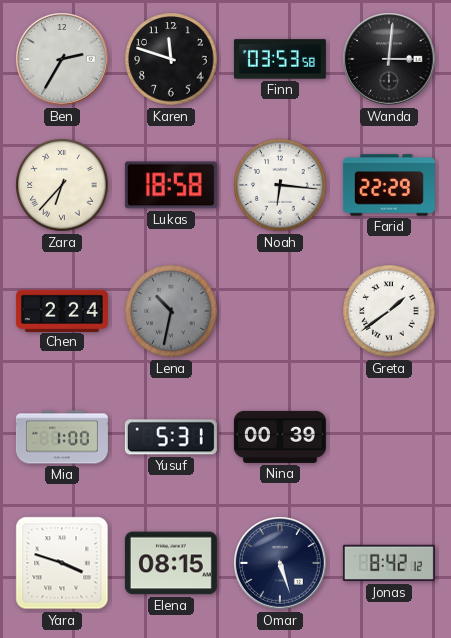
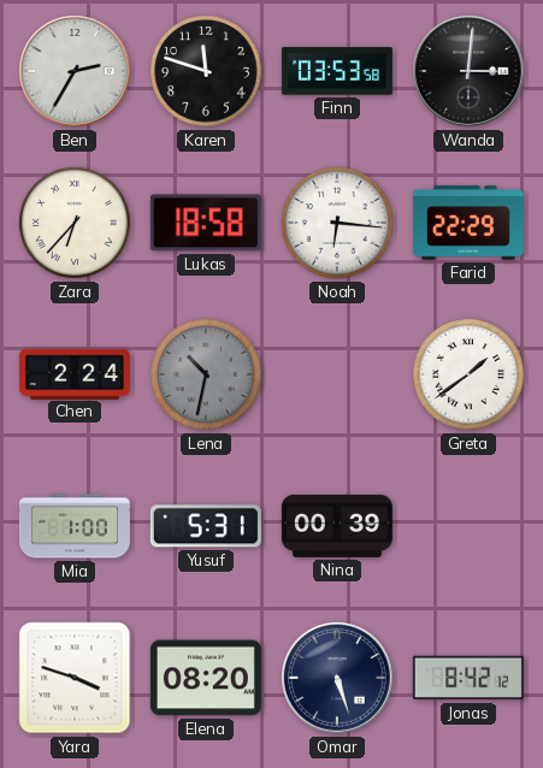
Elena: 08:15 -> 08:20 (206, 678)
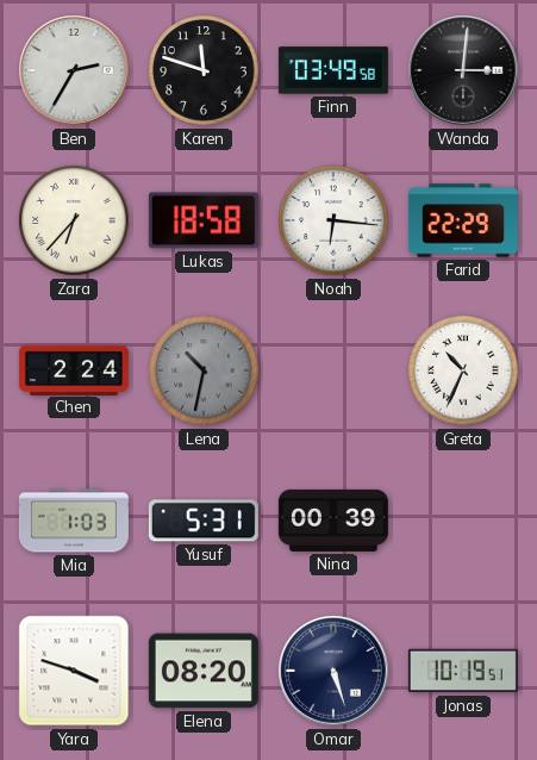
Finn: 03:53 -> 03:49 (333, 70)
Greta: 1:39 -> 10:34 (463, 370)
Mia: 1:00 -> 1:03 (74, 521)
Jonas: 8:42 -> 10:19 (463, 671)
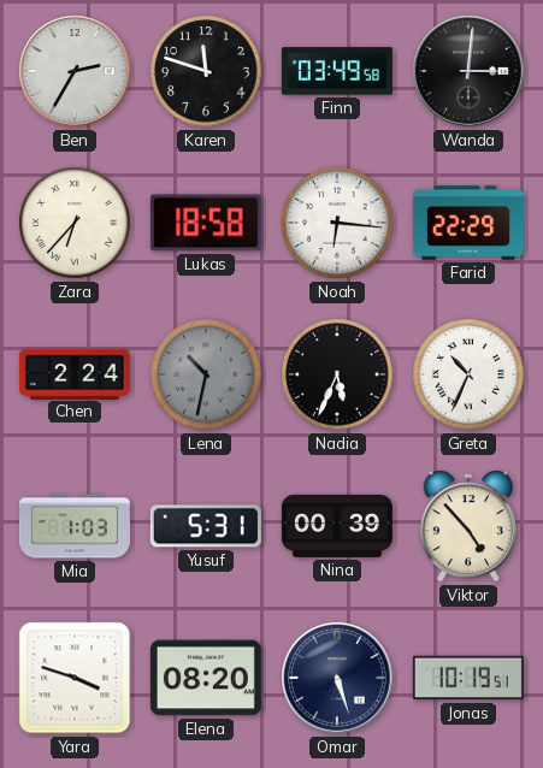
Nadia: none -> 5:34 (337, 374)
Viktor: none -> 4:53 (468, 526)
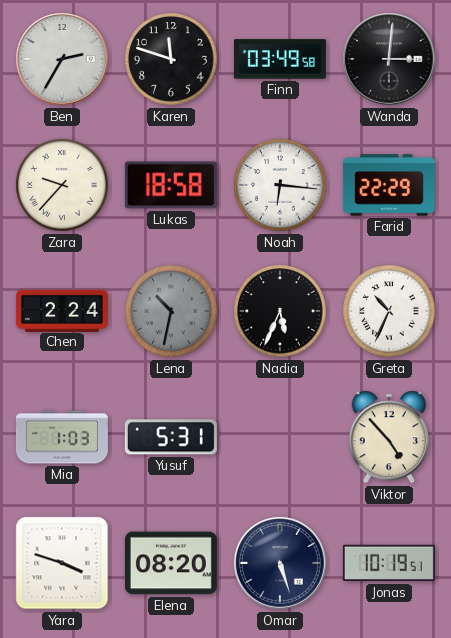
Zara: 6:37 -> 9:37 (62, 185)
Nina: 00:39 -> none (337, 526)
